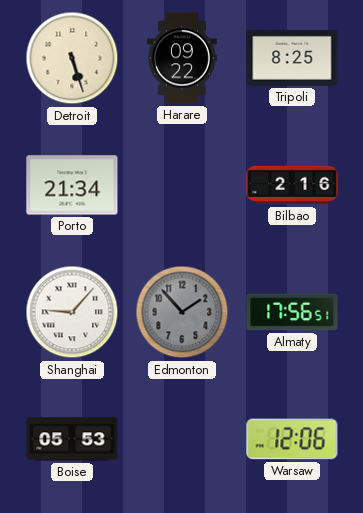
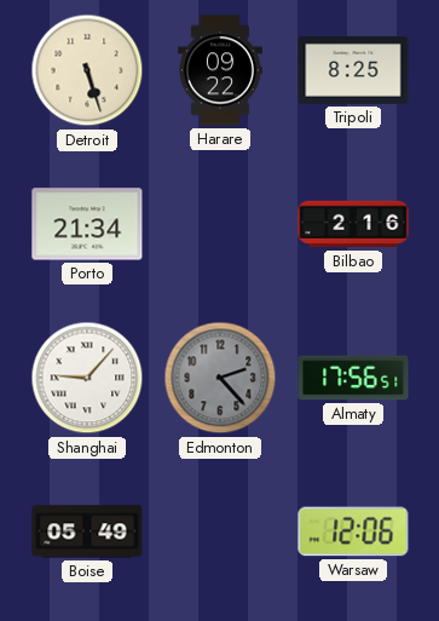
Edmonton: 1:53 -> 2:23 (220, 378)
Boise: 05:53 -> 05:49 (87, 531)
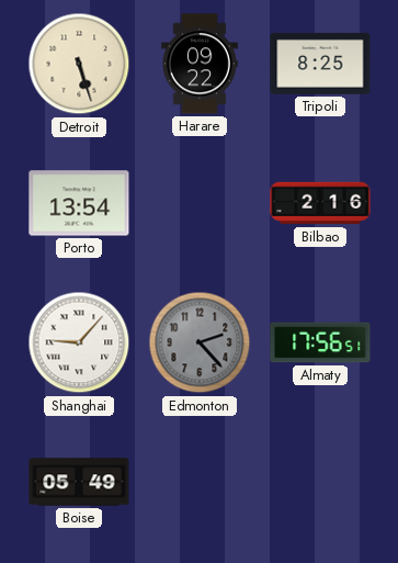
Porto: 21:34 -> 13:54 (79, 203)
Warsaw: 12:06 -> none (353, 531)
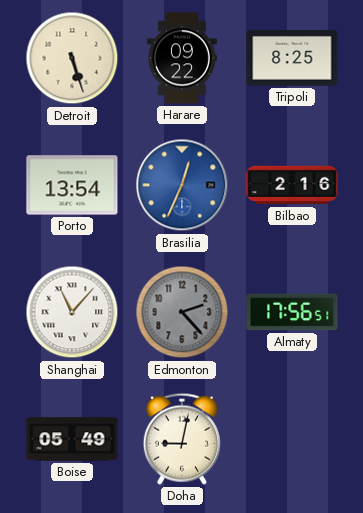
Brasilia: none -> 12:34 (182, 185)
Shanghai: 9:07 -> 11:07 (72, 312)
Doha: none -> 9:02 (182, 439)
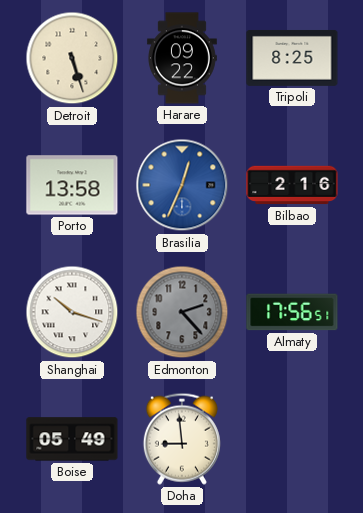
Porto: 13:54 -> 13:58 (72, 185)
Shanghai: 11:07 -> 10:18 (72, 312)
Doha: 9:02 -> 8:59 (182, 439)
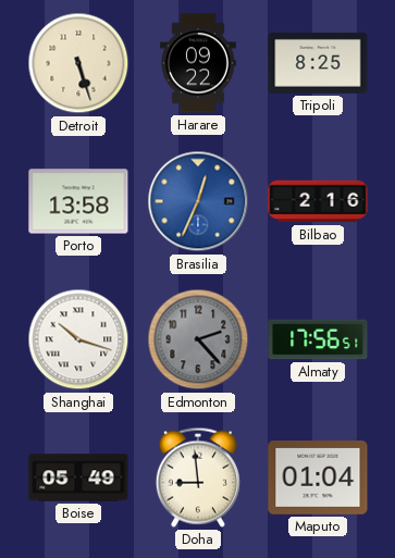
Maputo: none -> 01:04 (318, 479)
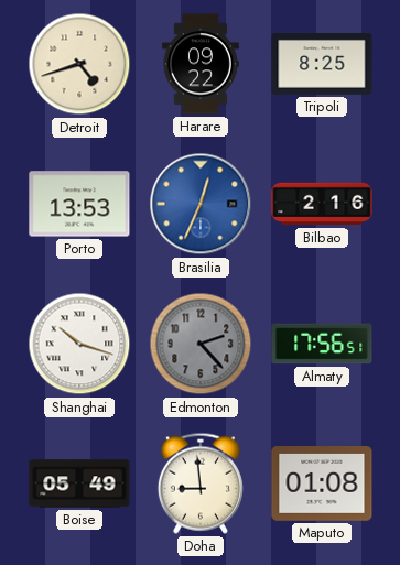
Detroit: 5:27 -> 4:42 (79, 64)
Porto: 13:58 -> 13:53 (79, 204)
Maputo: 01:04 -> 01:08 (322, 485)
